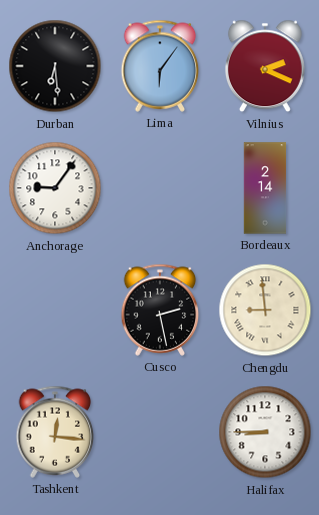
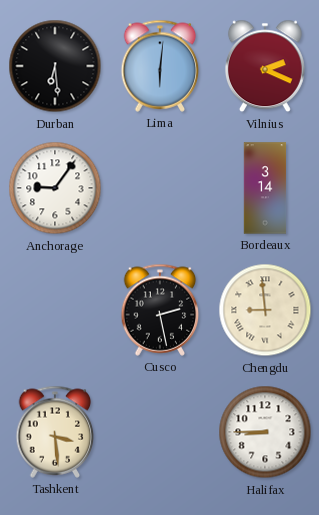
Lima: 6:06 -> 6:01 (160, 66)
Bordeaux: 2:14 -> 3:14 (265, 188)
Tashkent: 12:16 -> 3:29 (55, 432)
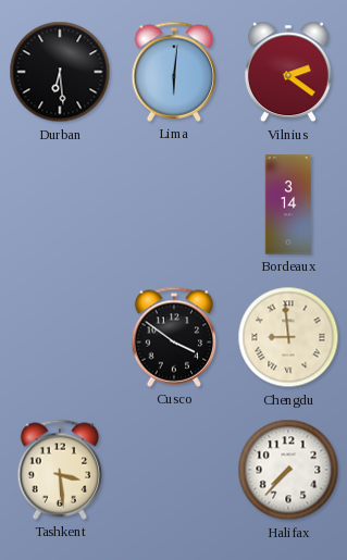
Vilnius: 2:19 -> 2:21 (288, 72)
Anchorage: 9:06 -> none (55, 188)
Cusco: 2:28 -> 3:51 (174, 337)
Halifax: 8:45 -> 7:37 (288, 470)
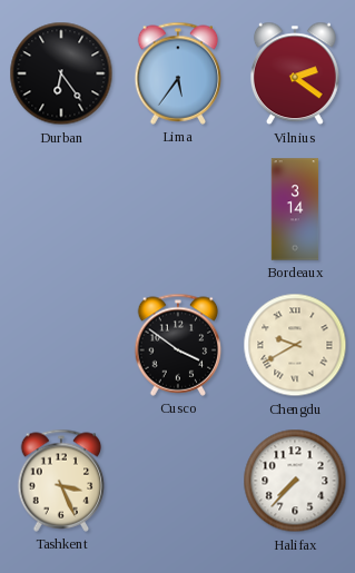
Durban: 6:29 -> 6:24 (61, 73)
Lima: 6:01 -> 5:36 (178, 73)
Chengdu: 8:59 -> 9:40 (295, 345)
Tashkent: 3:29 -> 3:26 (61, 481)
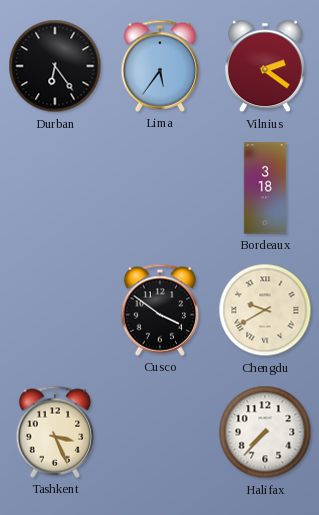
Bordeaux: 3:14 -> 3:18 (265, 188)
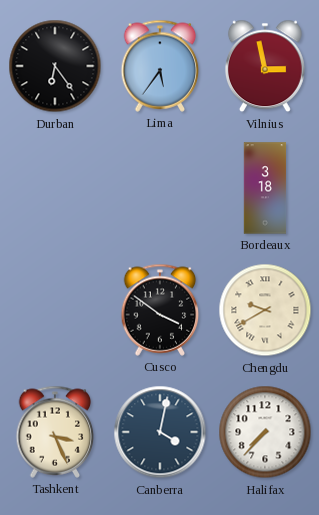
Vilnius: 2:21 -> 2:58 (265, 66)
Canberra: none -> 4:02 (160, 432)
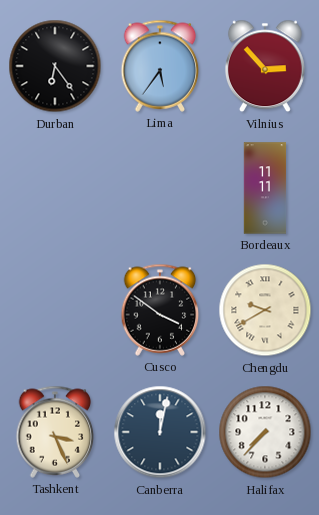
Vilnius: 2:58 -> 2:53 (265, 66)
Bordeaux: 3:18 -> 11:11 (265, 188)
Canberra: 4:02 -> 12:02 (160, 432)
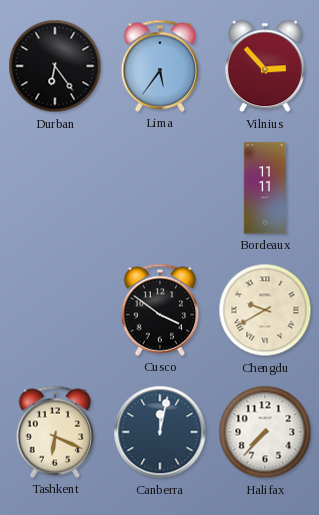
Tashkent: 3:26 -> 6:19 (55, 432)
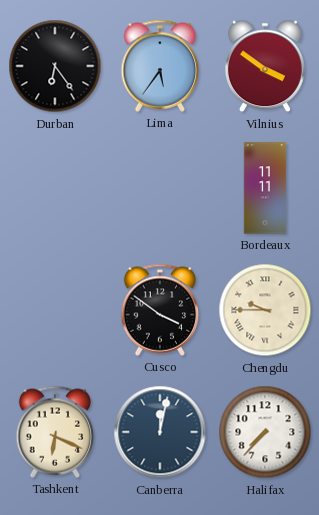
Vilnius: 2:53 -> 3:51 (265, 66)
Chengdu: 9:40 -> 9:45 (265, 310)
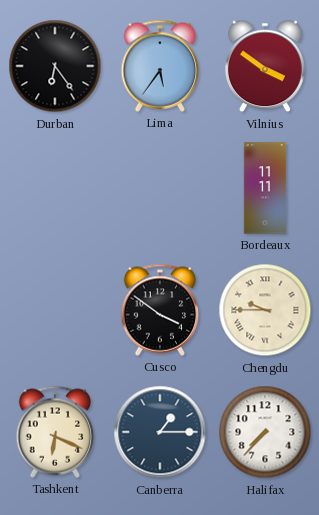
Canberra: 12:02 -> 1:15 (160, 432)
